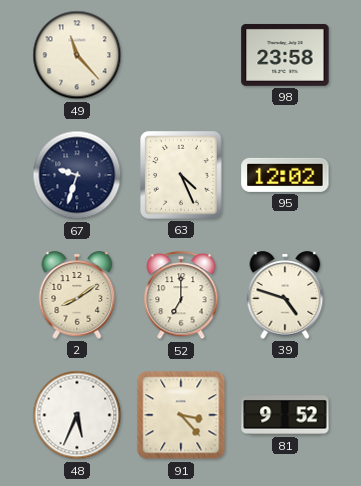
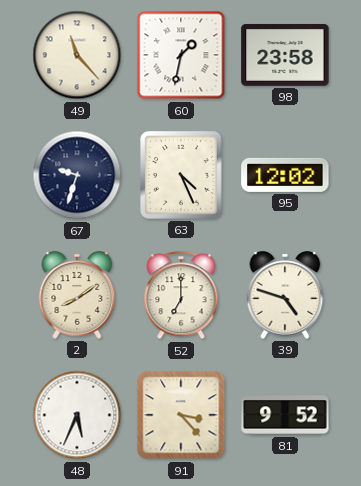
60: none -> 1:32 (181, 55)
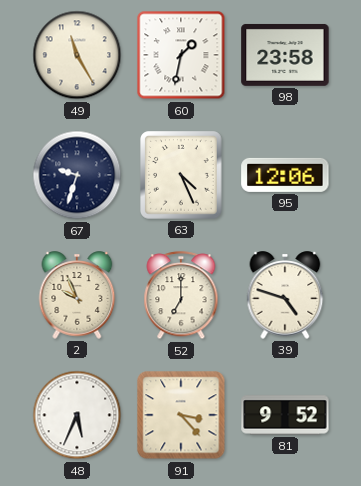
49: 11:23 -> 11:25 (77, 55)
95: 12:02 -> 12:06 (285, 175)
2: 8:09 -> 9:56 (77, 295)
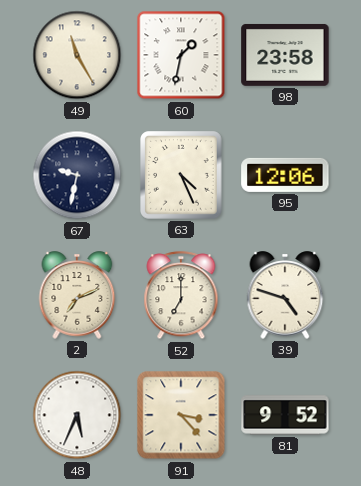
67: 9:33 -> 9:32 (77, 175)
2: 9:56 -> 7:11 (77, 295)
